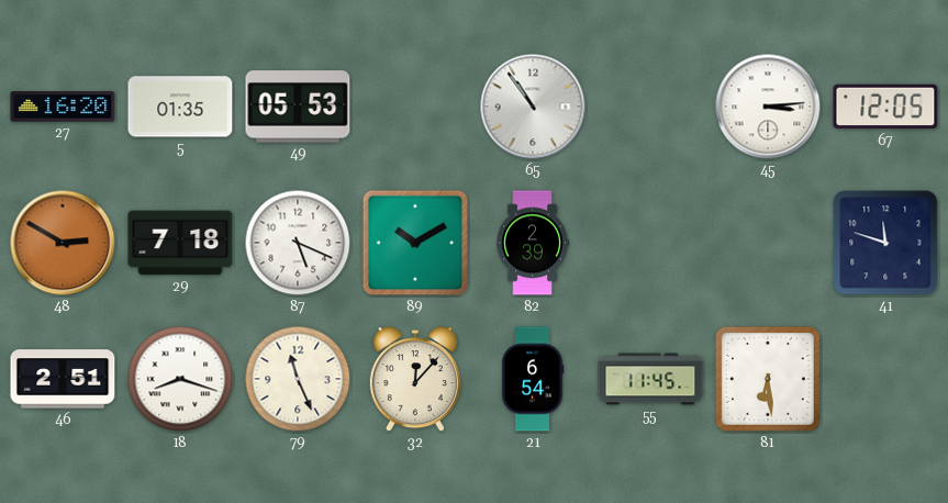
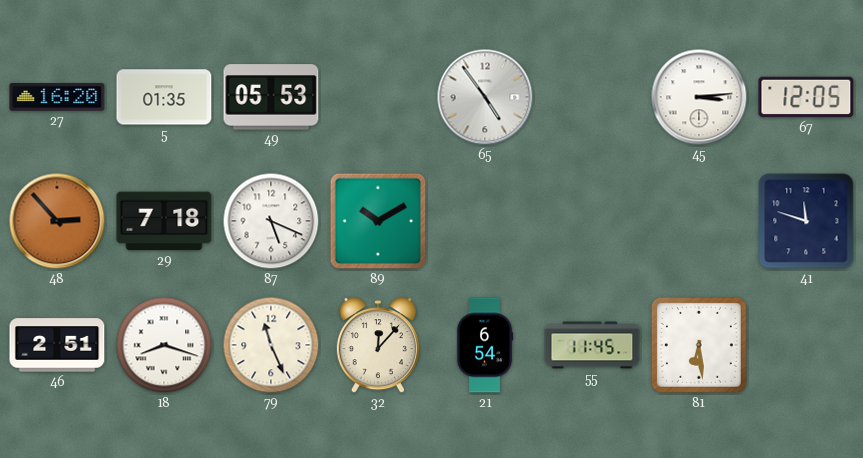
65: 10:54 -> 4:54 (485, 97)
48: 2:50 -> 2:53 (57, 221)
82: 2:39 -> none (533, 243)
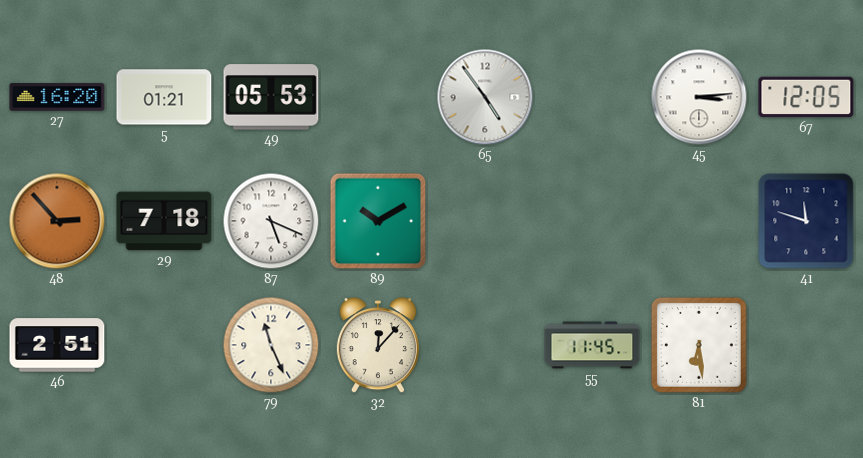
5: 01:35 -> 01:21 (164, 97)
18: 8:18 -> none (164, 345)
21: 6:54 -> none (485, 345)
